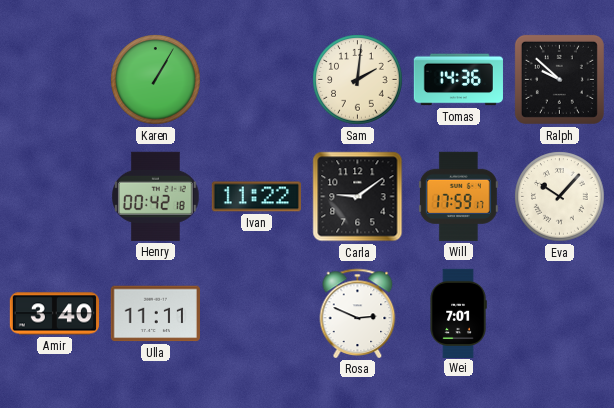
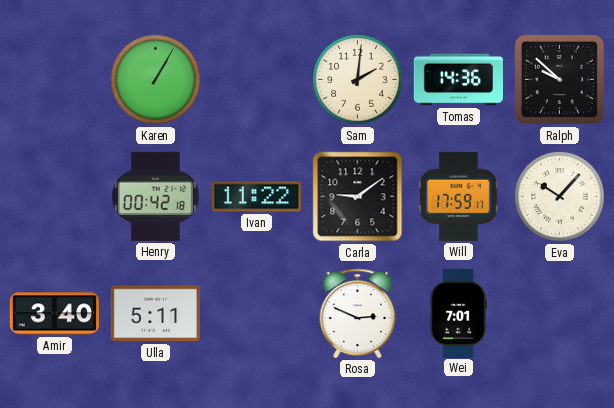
Ulla: 11:11 -> 5:11 (155, 314)
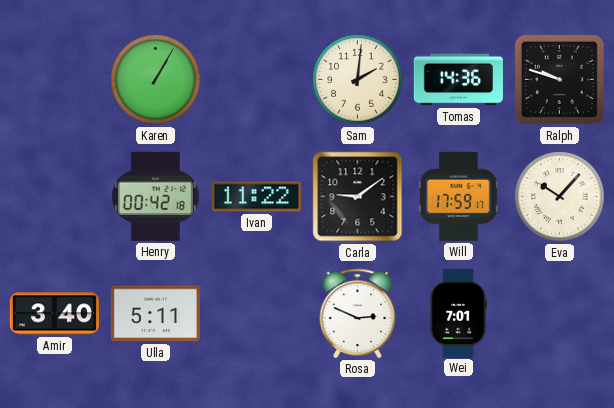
Ralph: 9:52 -> 9:48 (559, 79)
